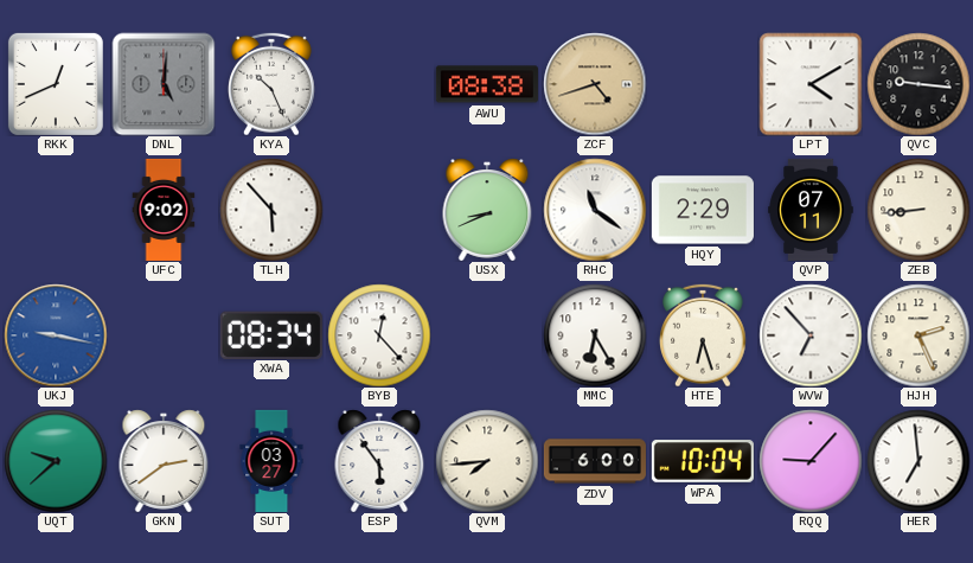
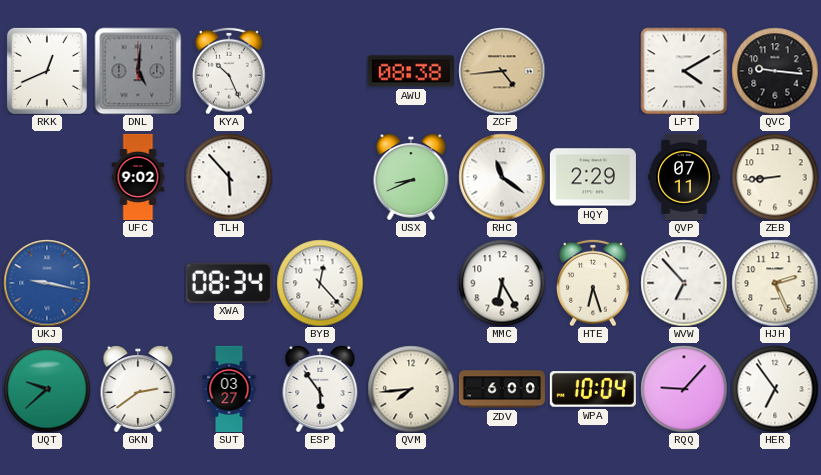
ZCF: 4:42 -> 4:44 (502, 71)
HER: 6:59 -> 6:54 (775, 389)
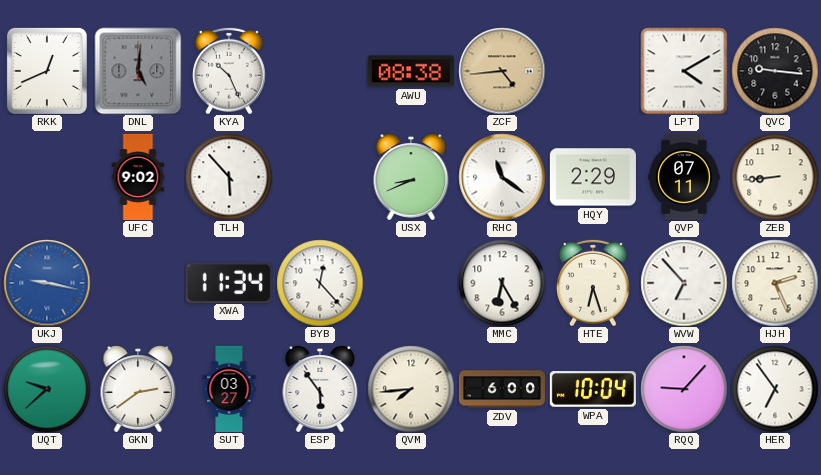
XWA: 08:34 -> 11:34 (229, 282)
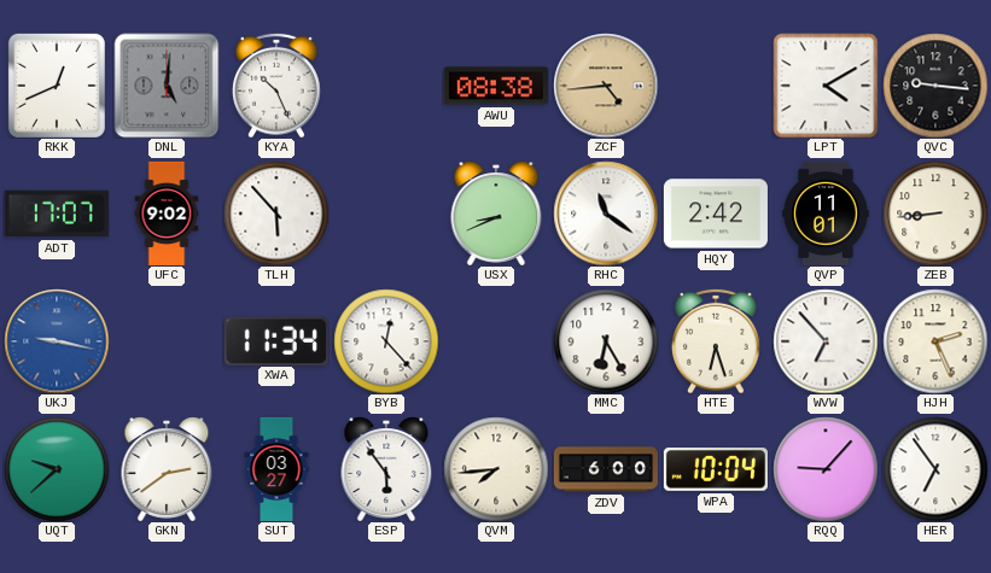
ADT: none -> 17:07 (57, 214)
HQY: 2:29 -> 2:42 (716, 214)
QVP: 07:11 -> 11:01 (826, 214)
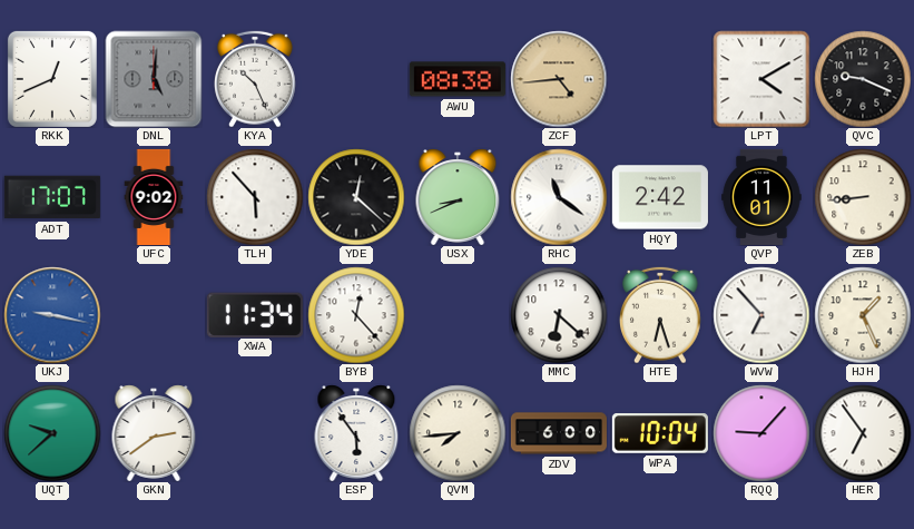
QVC: 9:16 -> 9:19 (863, 79)
YDE: none -> 12:22 (356, 197)
MMC: 6:25 -> 6:22 (559, 315)
HJH: 2:26 -> 1:26 (863, 315)
SUT: 03:27 -> none (276, 468)
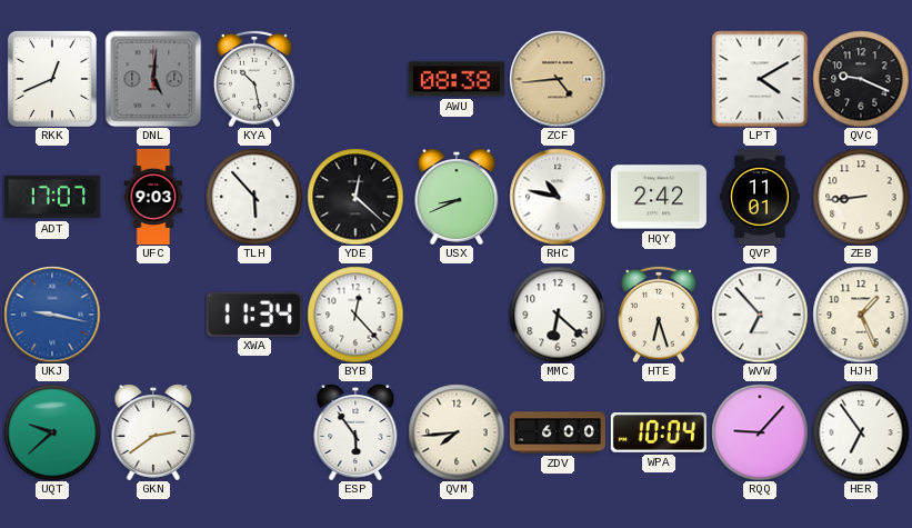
KYA: 10:26 -> 10:28 (255, 79)
UFC: 9:02 -> 9:03 (153, 196)
RHC: 11:21 -> 10:47 (558, 197)
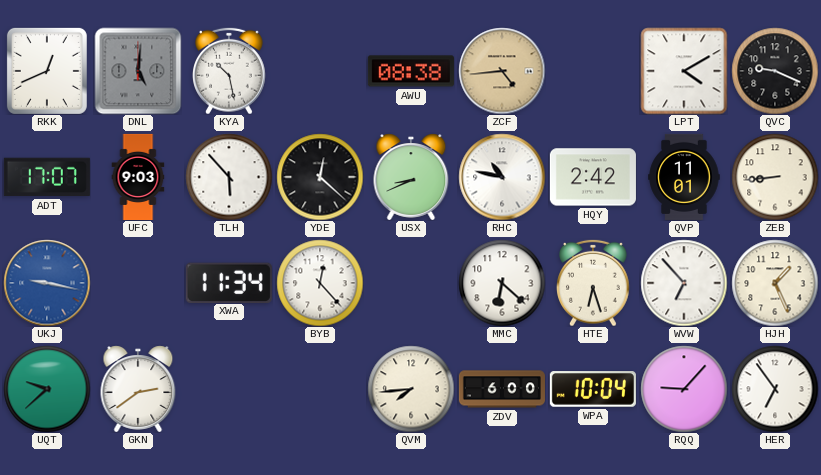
ESP: 5:54 -> none (355, 432)
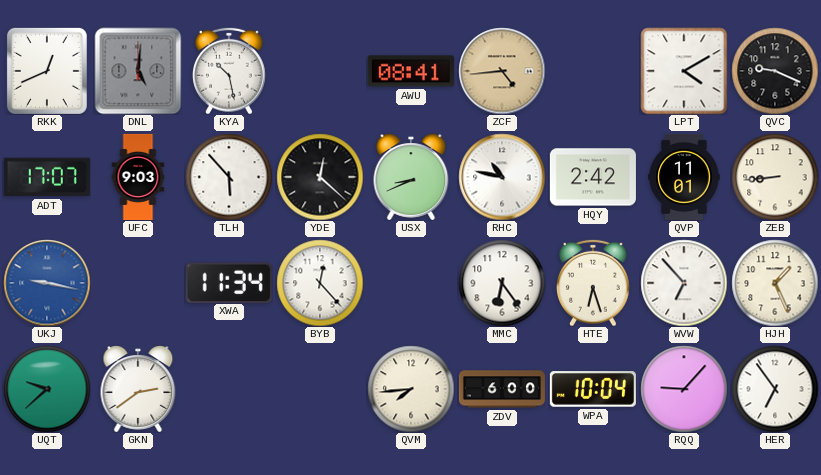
AWU: 08:38 -> 08:41 (411, 71)
MMC: 6:22 -> 6:24 (502, 283)
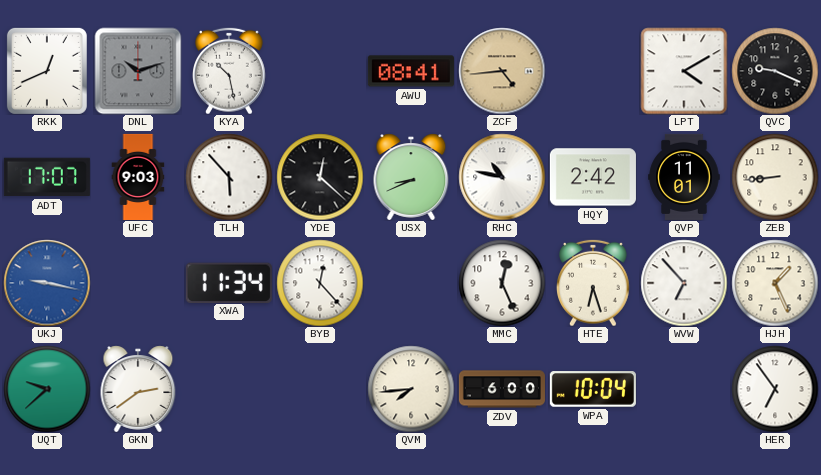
DNL: 5:01 -> 10:12 (138, 71)
MMC: 6:24 -> 12:26 (502, 283)
RQQ: 9:07 -> none (684, 389)
